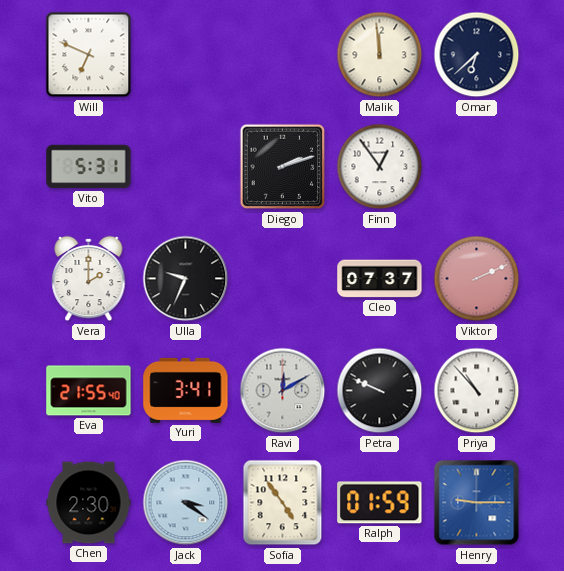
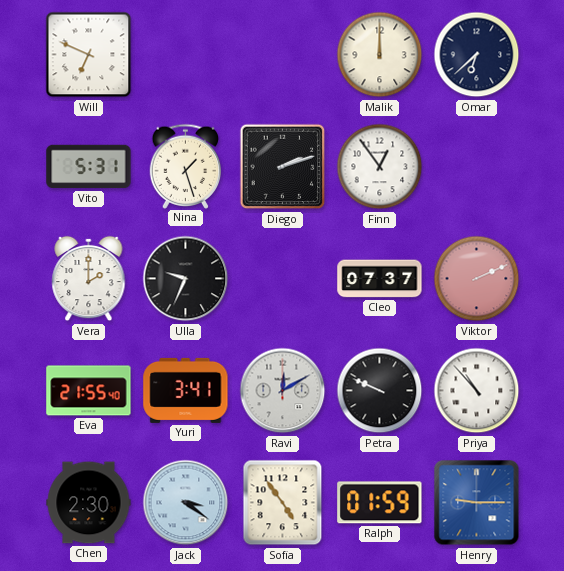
Malik: 11:59 -> 12:00 (380, 55)
Nina: none -> 1:27 (186, 166)
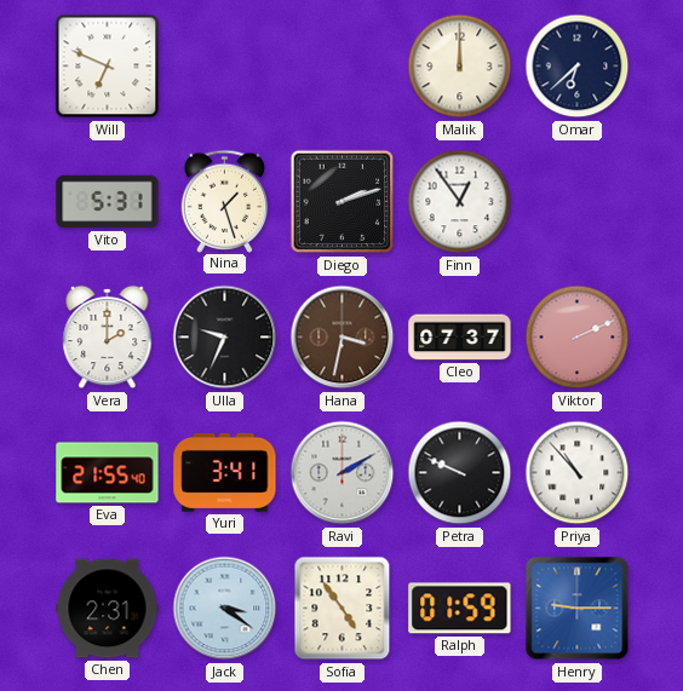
Hana: none -> 3:32 (343, 338)
Ravi: 12:10 -> 2:10 (343, 473)
Chen: 2:30 -> 2:31 (108, 609)
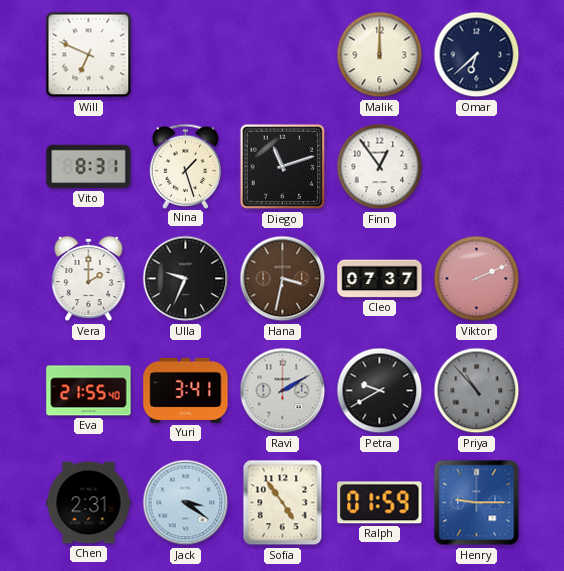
Vito: 5:31 -> 8:31 (89, 167)
Diego: 2:12 -> 11:12 (283, 167)
Petra: 9:49 -> 9:40 (380, 391)
Priya dial: white -> grey (477, 391)
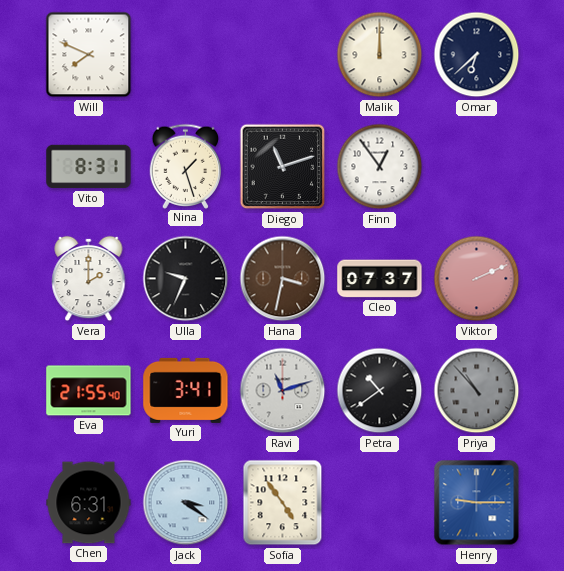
Will: 6:49 -> 7:49 (89, 55)
Ravi: 2:10 -> 11:12 (283, 391)
Petra: 9:40 -> 10:39 (380, 391)
Chen: 2:31 -> 6:31 (89, 503)
Ralph: 01:59 -> none (380, 503)
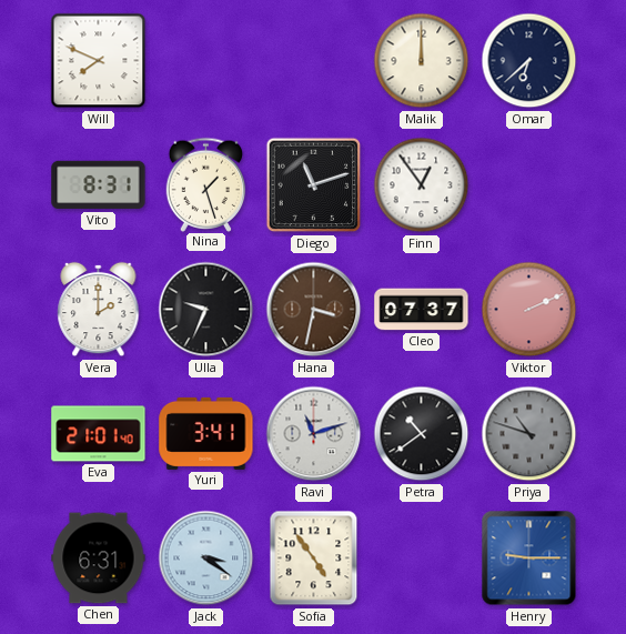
Eva: 21:55 -> 21:01 (99, 434)
Priya: 10:53 -> 10:48 (529, 434)
